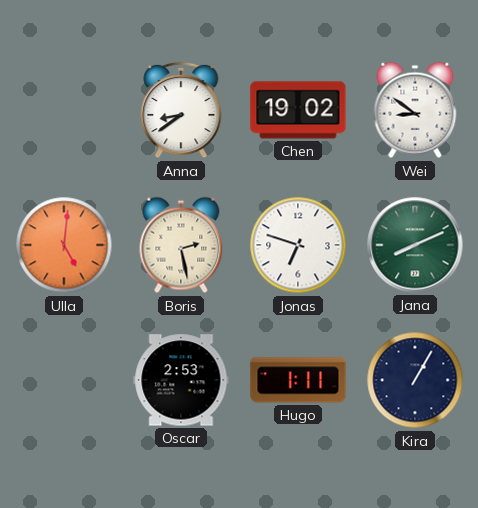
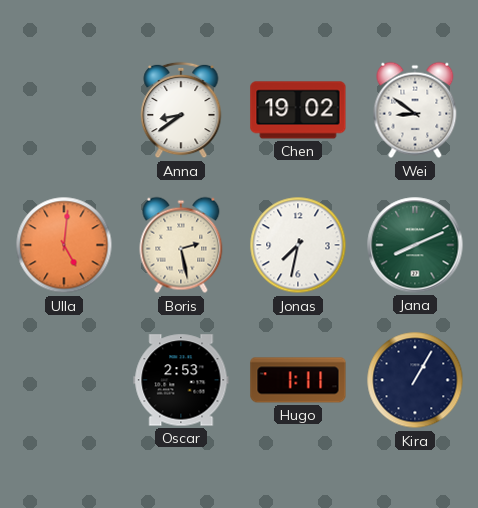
Jonas: 6:48 -> 7:32 (298, 245)
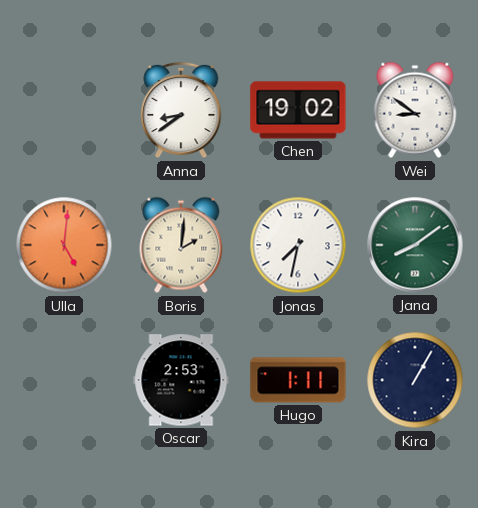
Boris: 2:28 -> 2:01 (181, 245)
Jana: 8:11 -> 8:09 (415, 245)
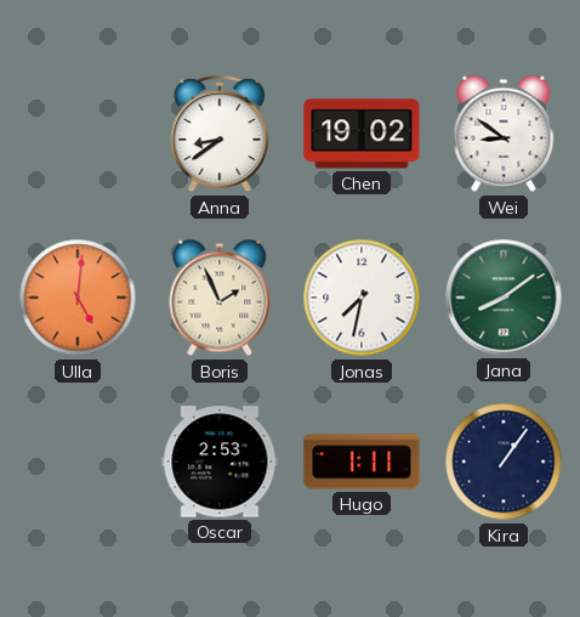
Boris: 2:01 -> 1:56 (220, 298)
Kira: 1:05 -> 1:06 (504, 462)
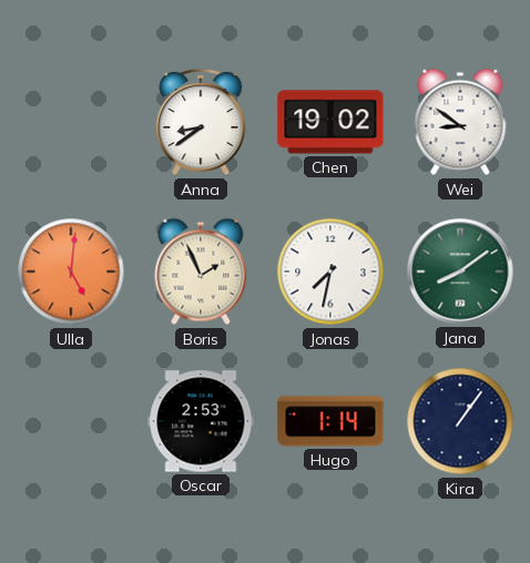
Hugo: 1:11 -> 1:14 (330, 421)
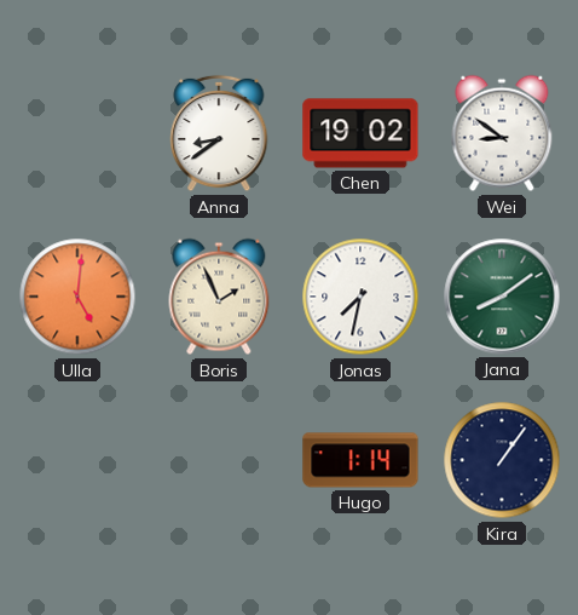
Oscar: 2:53 -> none (201, 421)
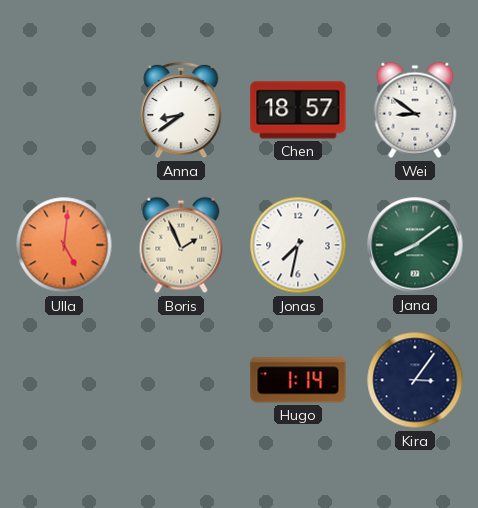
Chen: 19:02 -> 18:57 (298, 110)
Kira: 1:06 -> 3:06 (415, 380)
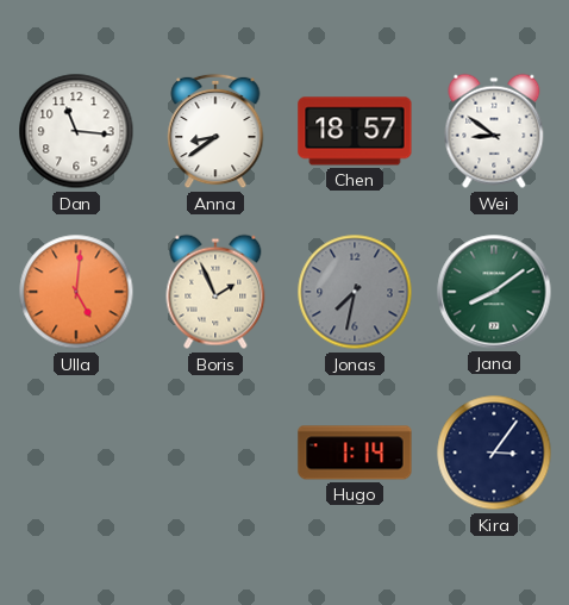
Dan: none -> 11:16 (76, 131)
Jonas dial: white -> grey (355, 292)
